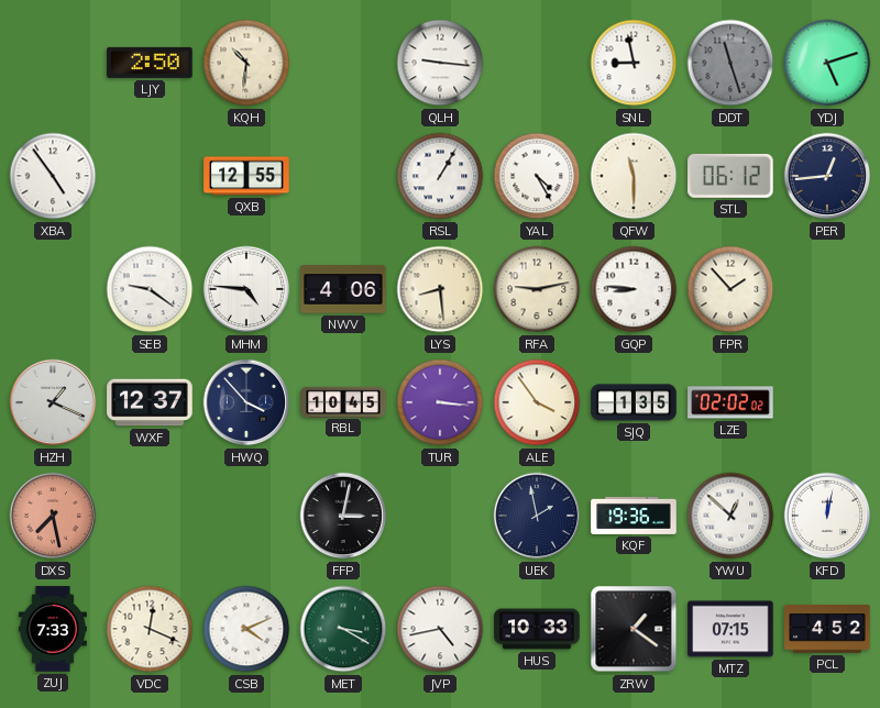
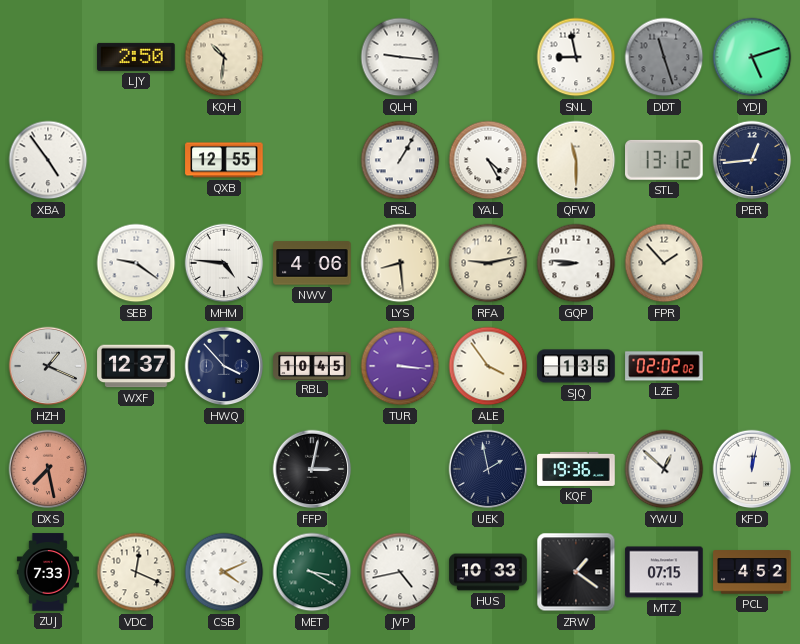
STL: 06:12 -> 13:12 (665, 160)
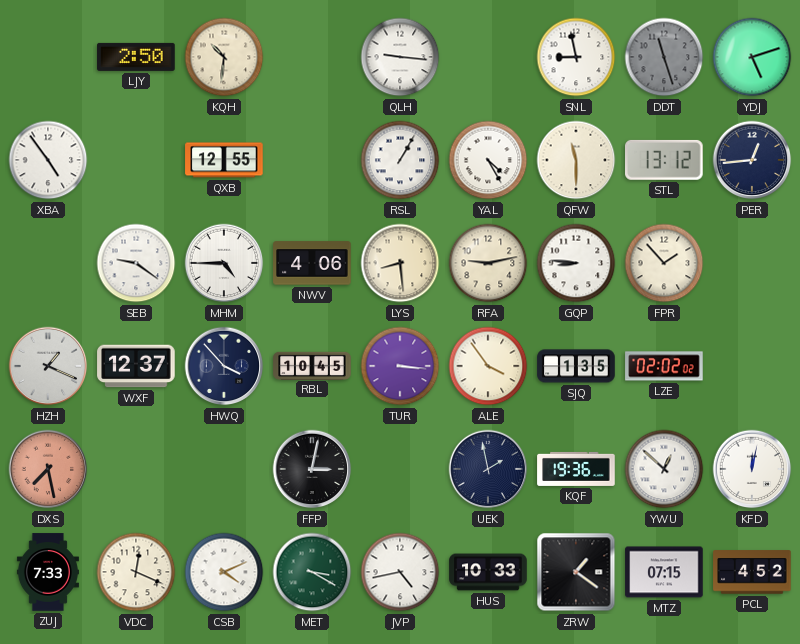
MHM: 4:46 -> 4:45 (224, 263)
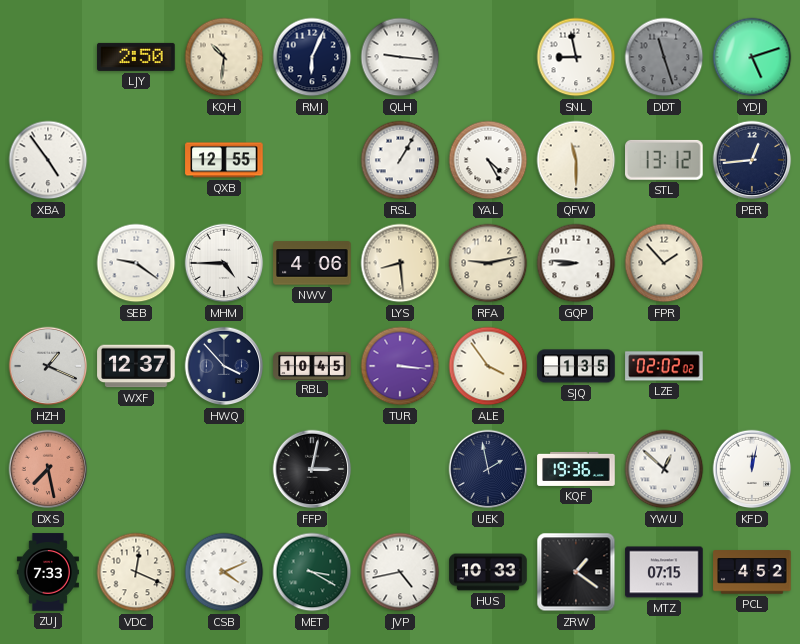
RMJ: none -> 6:04 (312, 57)
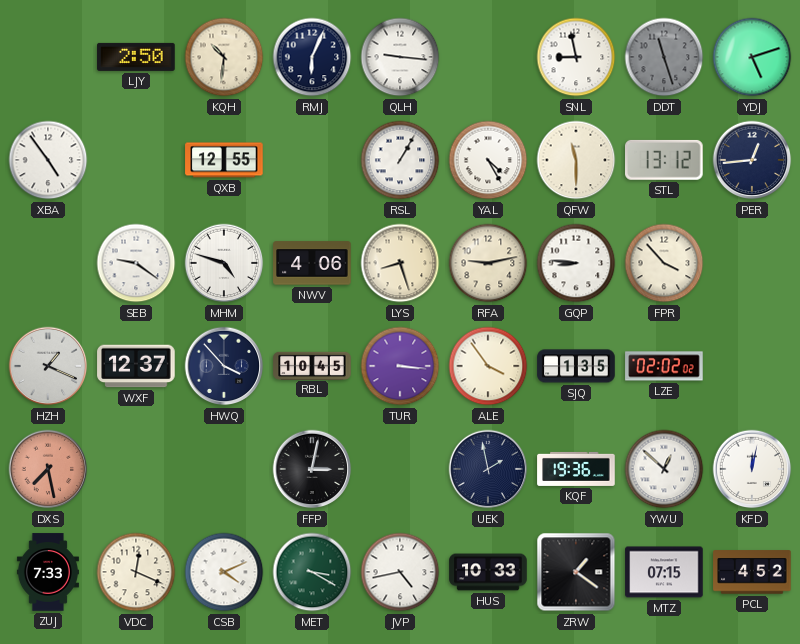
MHM: 4:45 -> 4:48 (224, 263)
LYS: 8:29 -> 8:27 (400, 263)
FPR: 1:53 -> 3:53 (664, 263)
